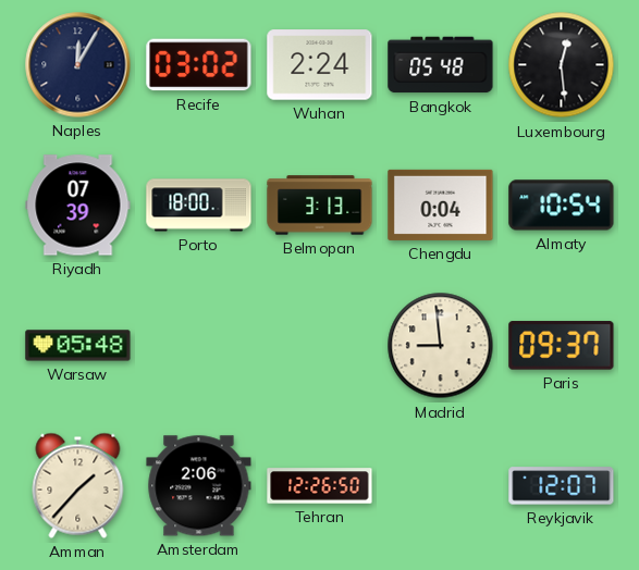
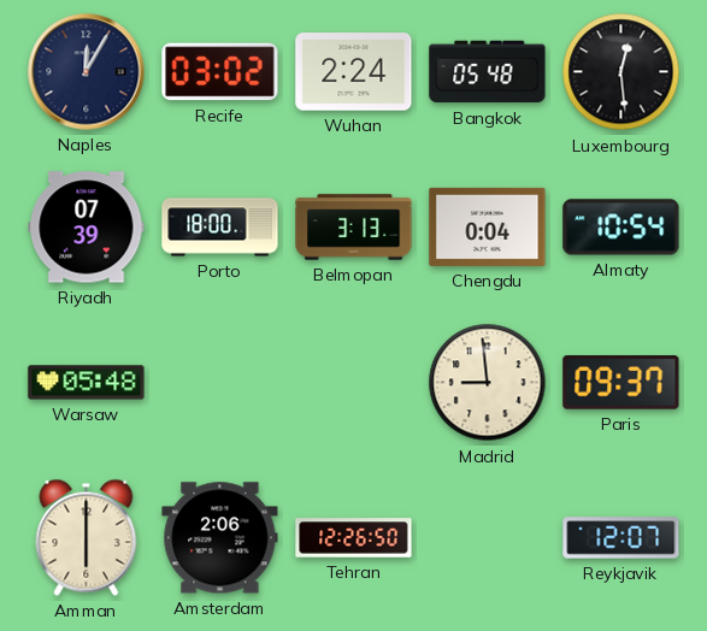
Amman: 1:37 -> 6:00 (87, 537)
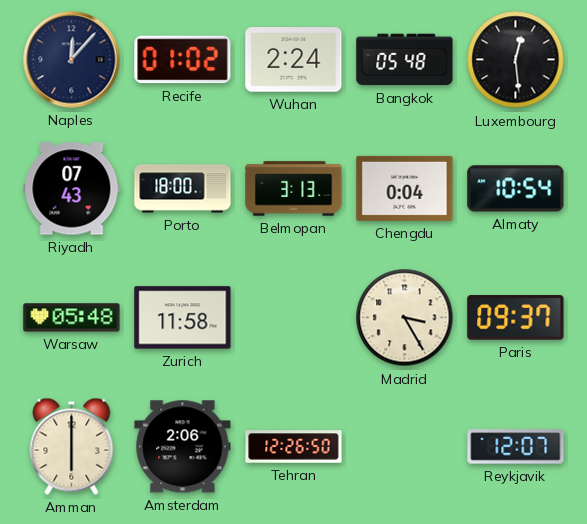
Naples: 12:05 -> 12:07 (72, 60)
Recife: 03:02 -> 01:02 (183, 60)
Riyadh: 07:39 -> 07:43 (72, 189)
Zurich: none -> 11:58 (183, 318)
Madrid: 8:59 -> 3:25 (405, 318)
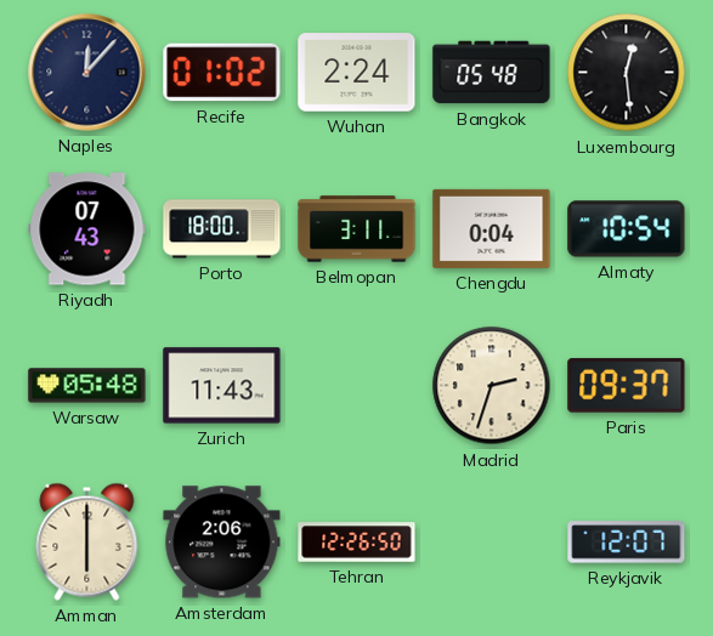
Belmopan: 3:13 -> 3:11 (357, 229)
Zurich: 11:58 -> 11:43 (222, 386)
Madrid: 3:25 -> 2:33 (492, 386)
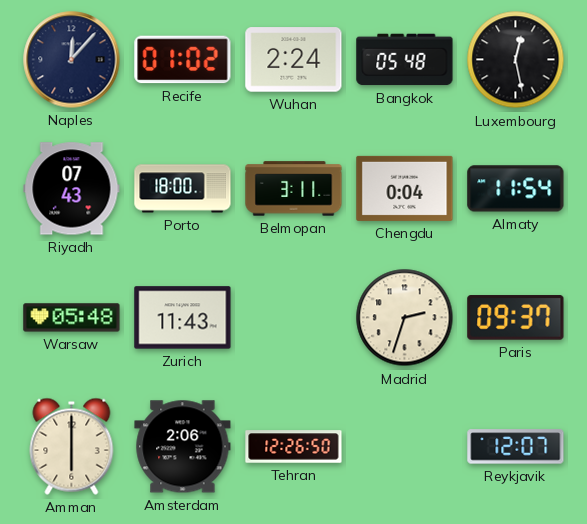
Luxembourg: 12:29 -> 12:28 (516, 60)
Almaty: 10:54 -> 11:54 (516, 189)
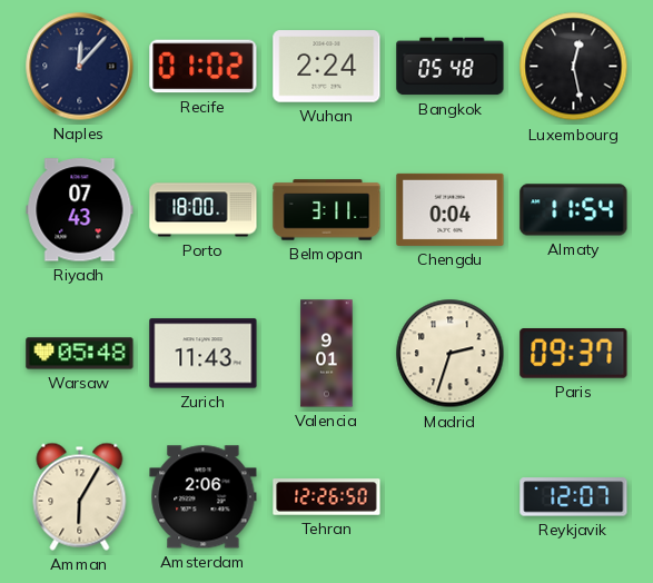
Valencia: none -> 9:01 (327, 354)
Amman: 6:00 -> 6:05 (80, 496)
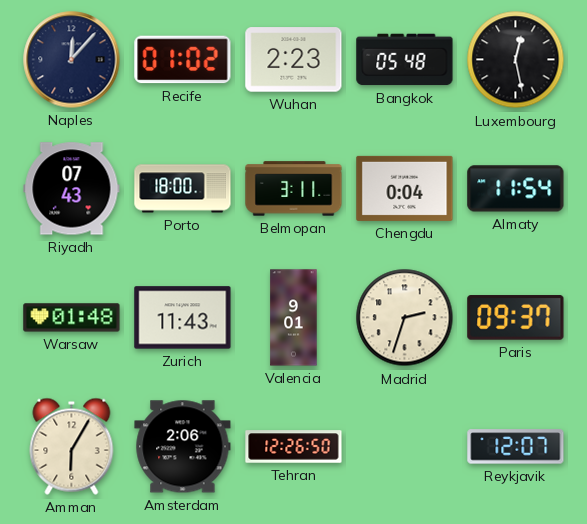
Wuhan: 2:24 -> 2:23 (294, 60)
Warsaw: 05:48 -> 01:48 (72, 318)
